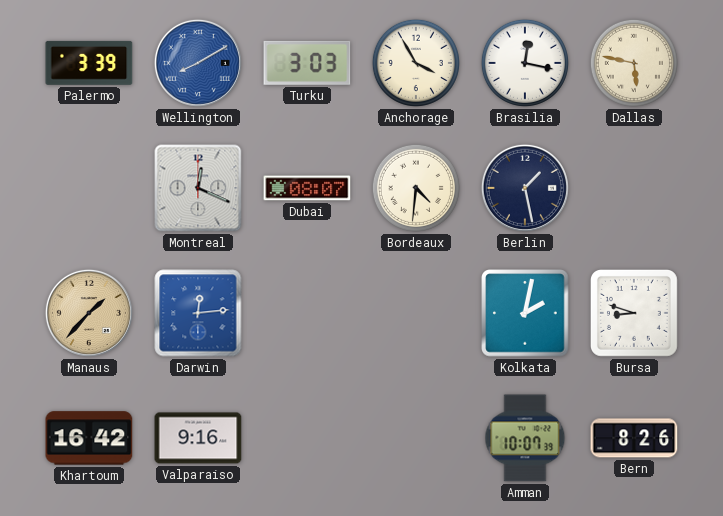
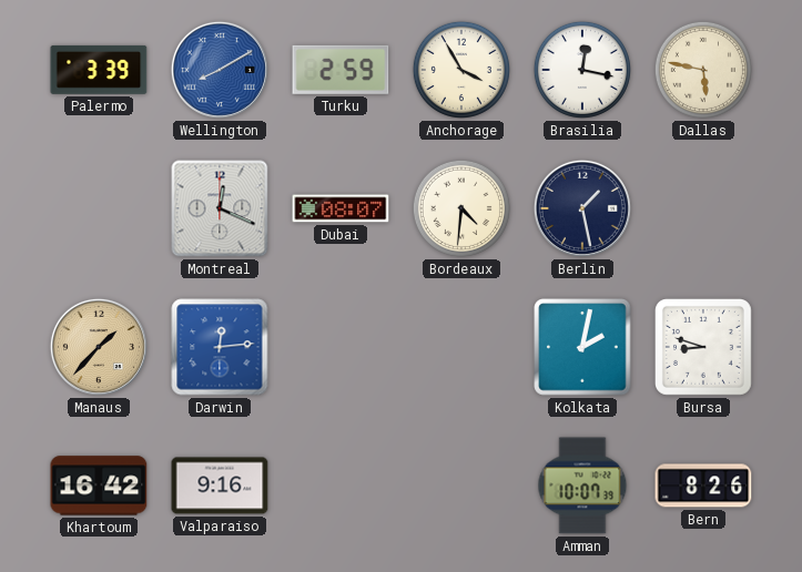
Turku: 3:03 -> 2:59 (341, 70)
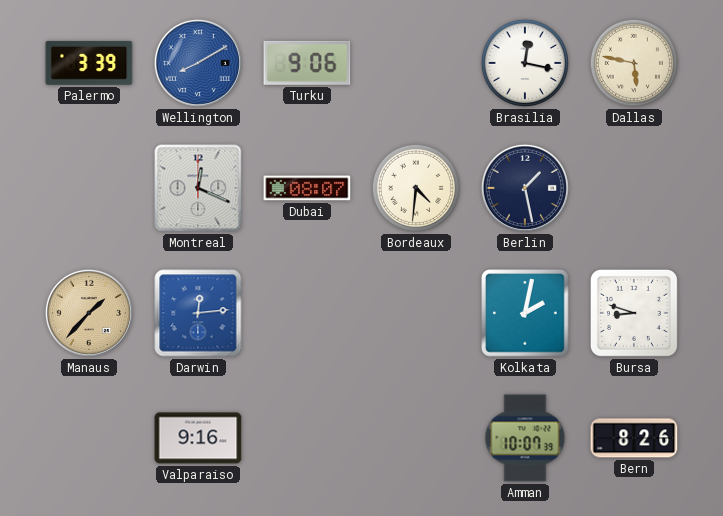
Turku: 2:59 -> 9:06 (307, 63)
Anchorage: 3:55 -> none (461, 70)
Khartoum: 16:42 -> none (99, 486)
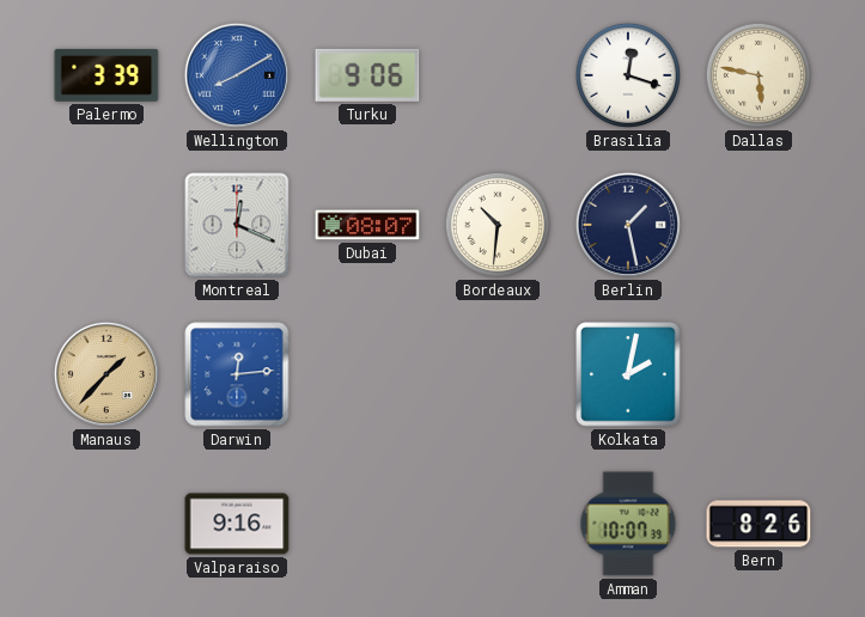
Brasilia: 12:17 -> 12:18 (628, 75)
Bordeaux: 4:31 -> 10:31 (498, 225)
Bursa: 8:48 -> none (634, 313)
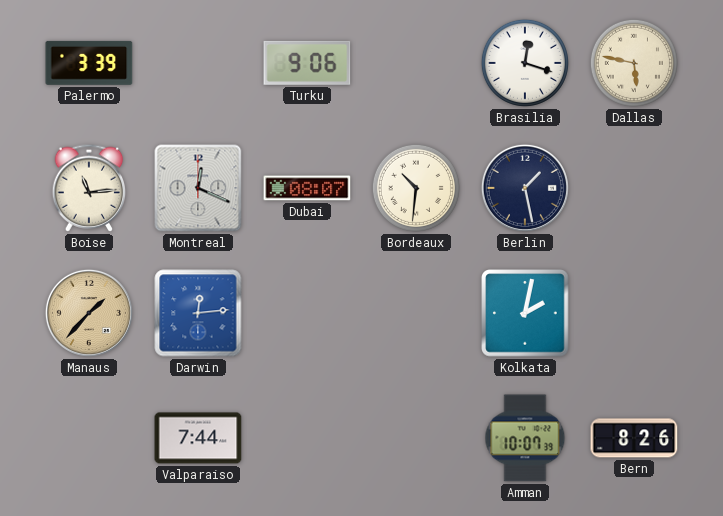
Wellington: 8:10 -> none (237, 75)
Boise: none -> 11:14 (89, 188)
Valparaiso: 9:16 -> 7:44 (198, 438)
